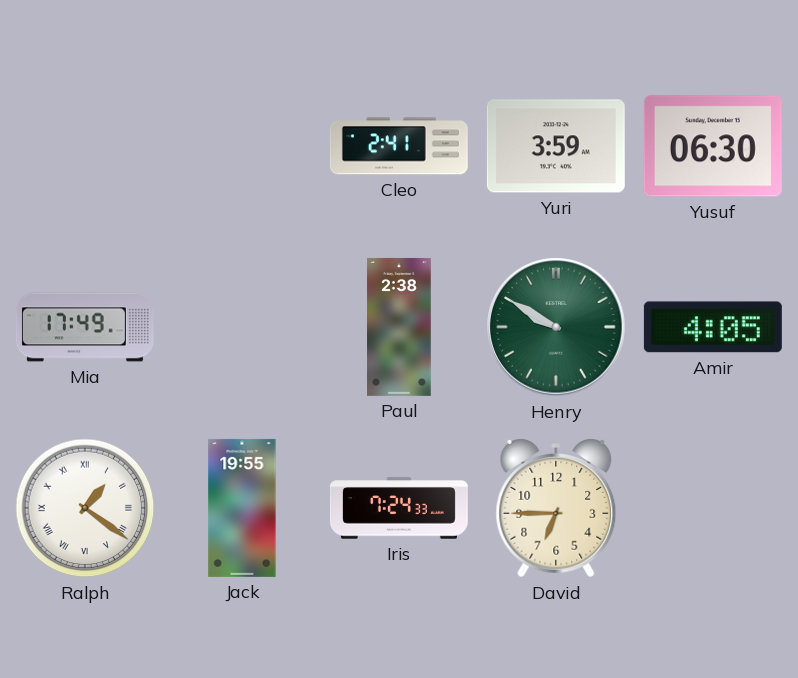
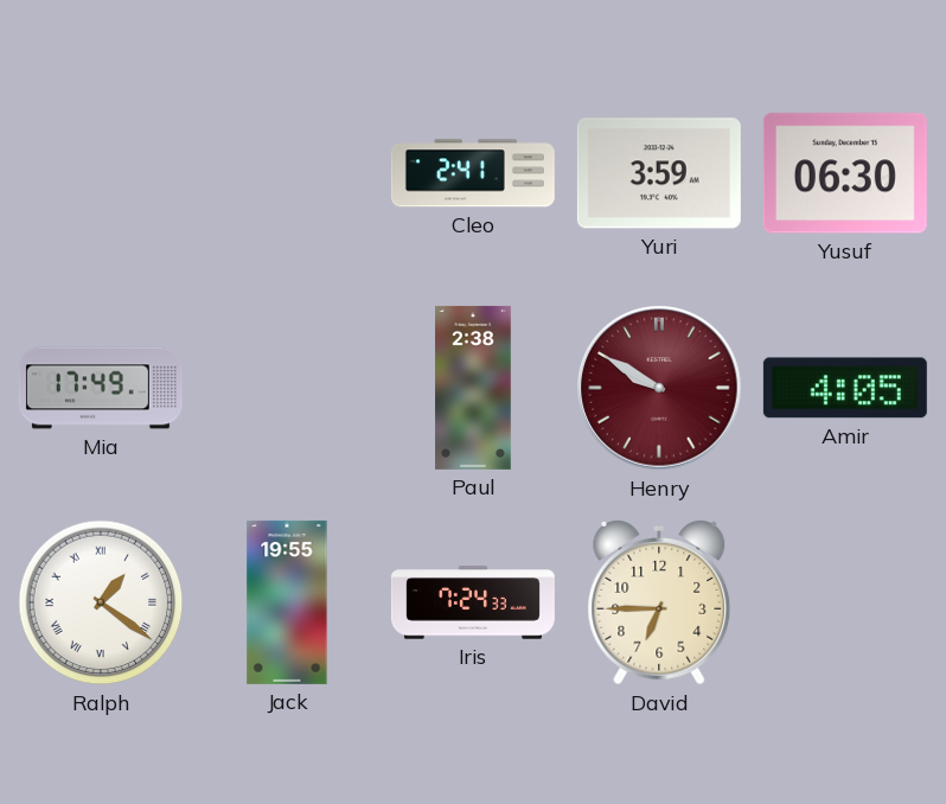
Henry dial: green -> burgundy (659, 388)
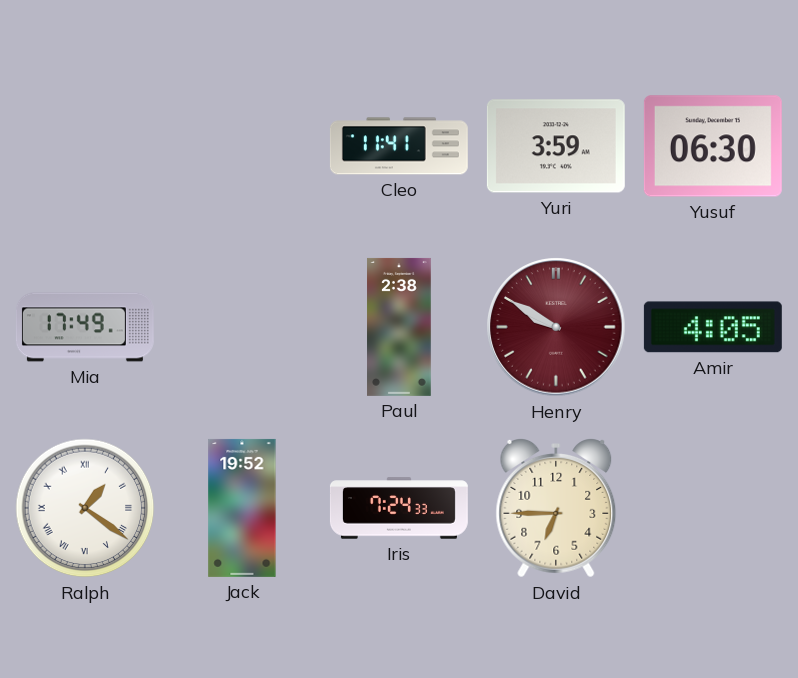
Cleo: 2:41 -> 11:41 (399, 146)
Jack: 19:55 -> 19:52 (242, 508)
